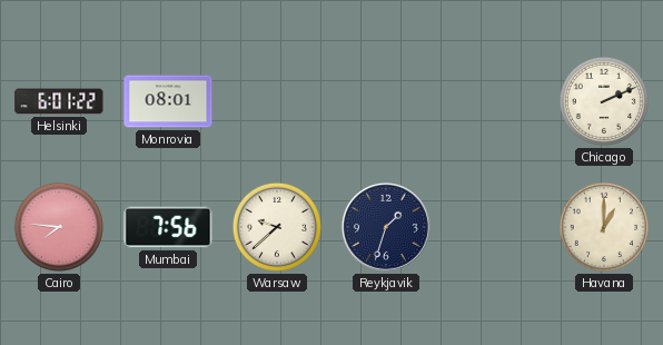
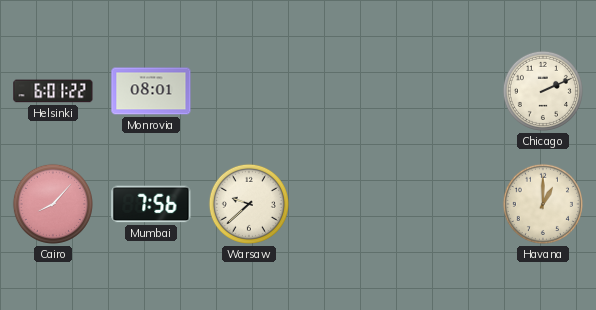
Cairo: 7:46 -> 8:07 (53, 204)
Reykjavik: 1:33 -> none (386, 227)
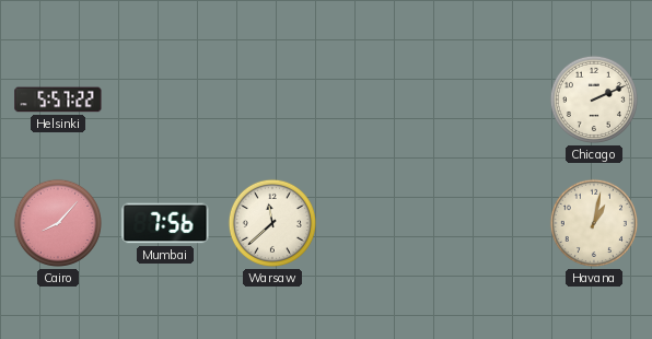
Helsinki: 6:01 -> 5:57 (58, 100)
Monrovia: 08:01 -> none (151, 91)
Warsaw: 9:38 -> 11:38 (272, 223)
Havana: 1:00 -> 1:02 (594, 223)
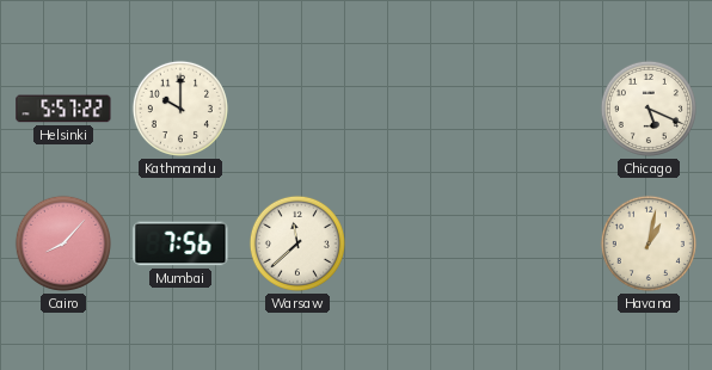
Kathmandu: none -> 10:00 (180, 109)
Chicago: 2:11 -> 5:19 (649, 109)
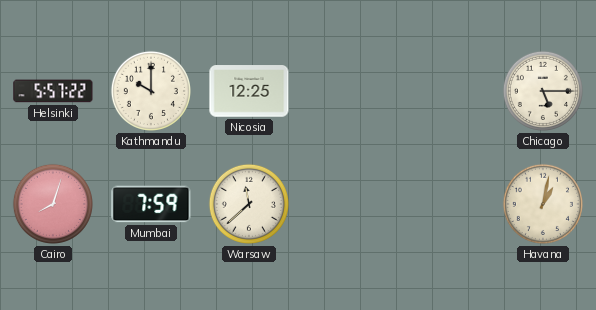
Nicosia: none -> 12:25 (249, 91)
Chicago: 5:19 -> 5:15 (543, 91)
Cairo: 8:07 -> 8:03 (53, 204)
Mumbai: 7:56 -> 7:59 (151, 204)
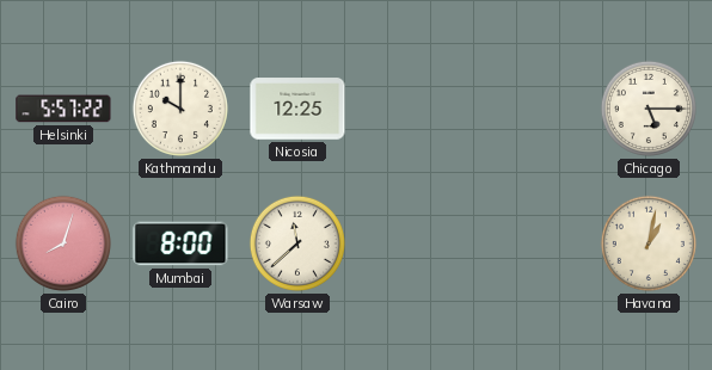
Mumbai: 7:59 -> 8:00 (180, 243)
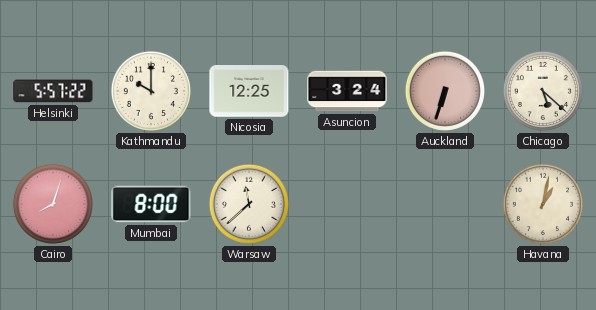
Asuncion: none -> 3:24 (347, 91)
Auckland: none -> 6:33 (445, 91)
Chicago: 5:15 -> 5:22 (543, 91)
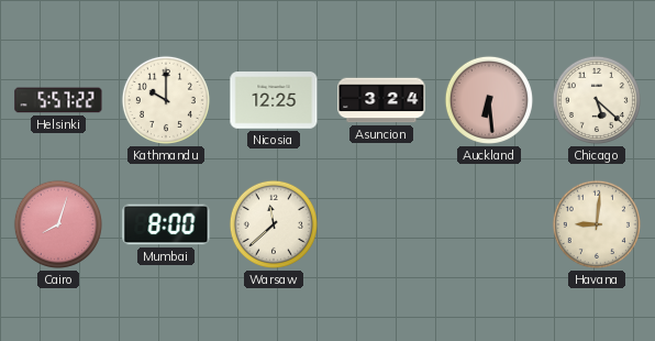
Auckland: 6:33 -> 6:29 (489, 100)
Havana: 1:02 -> 9:01 (597, 224)
